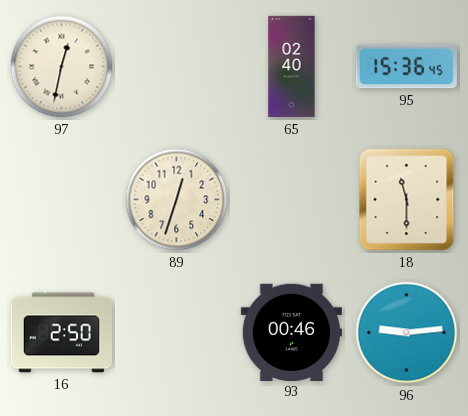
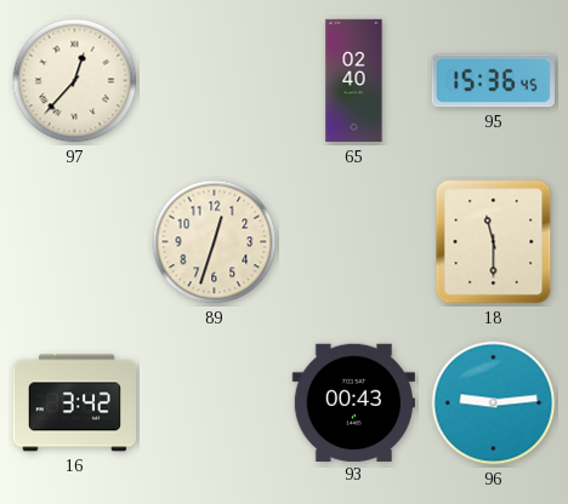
97: 12:32 -> 12:37 (75, 81)
16: 2:50 -> 3:42 (74, 403)
93: 00:46 -> 00:43 (353, 402)
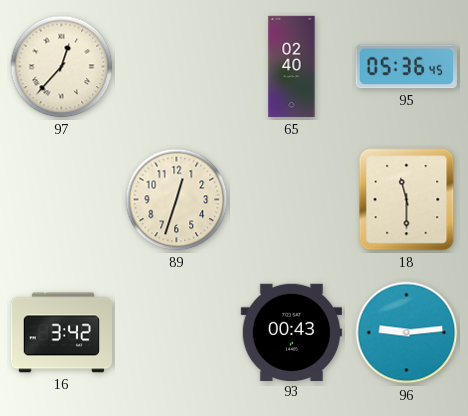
95: 15:36 -> 05:36 (406, 67)
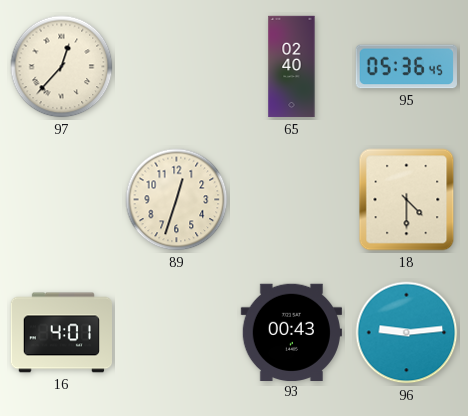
18: 11:30 -> 4:30 (407, 200)
16: 3:42 -> 4:01 (61, 333)
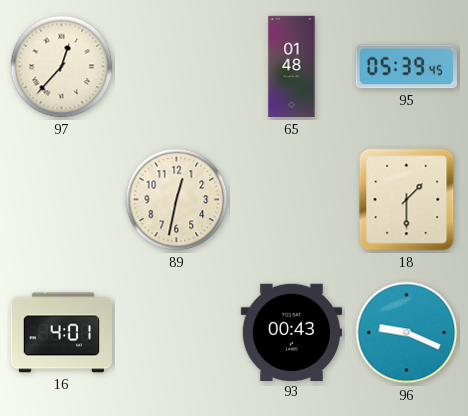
65: 02:40 -> 01:48 (292, 67)
95: 05:36 -> 05:39 (406, 67)
89: 12:33 -> 12:32 (177, 200)
18: 4:30 -> 1:30 (407, 200)
96: 9:14 -> 9:19 (407, 333)
